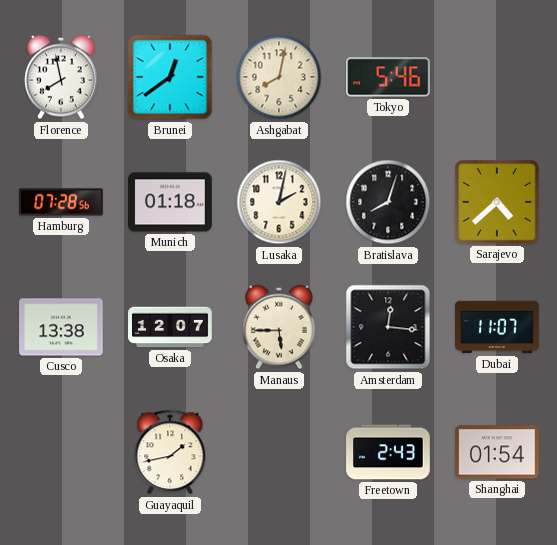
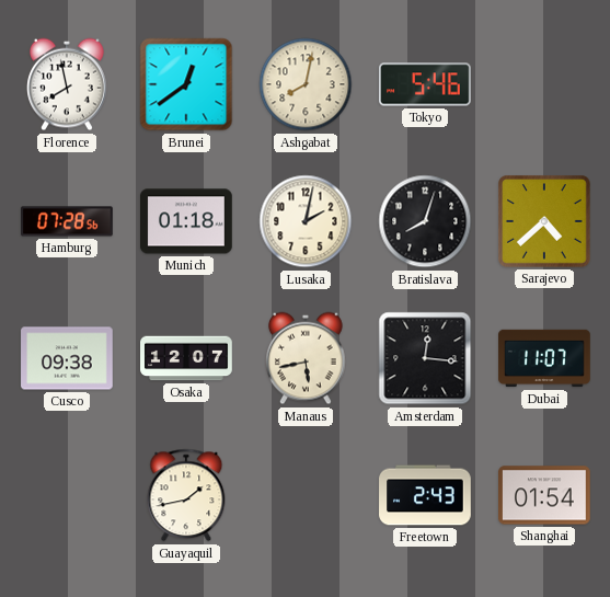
Cusco: 13:38 -> 09:38 (67, 358)
Manaus: 5:45 -> 5:43 (307, 358)
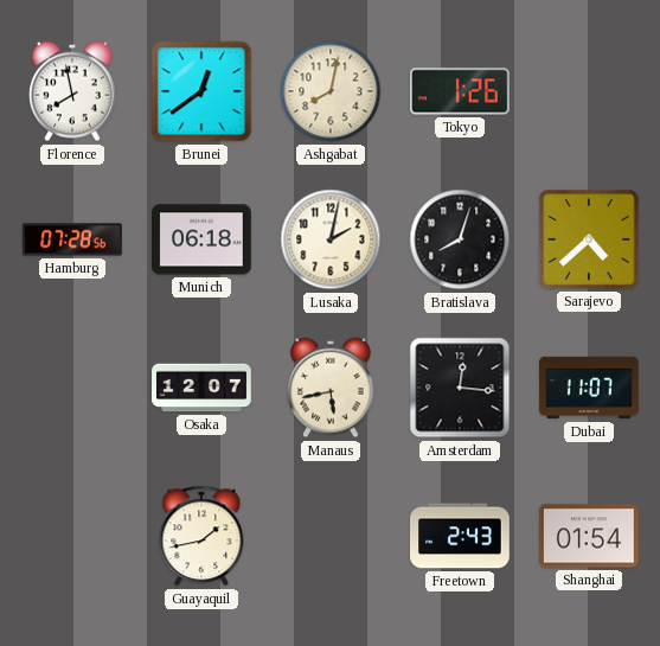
Tokyo: 5:46 -> 1:26 (461, 91)
Munich: 01:18 -> 06:18 (203, 239)
Cusco: 09:38 -> none (67, 358)
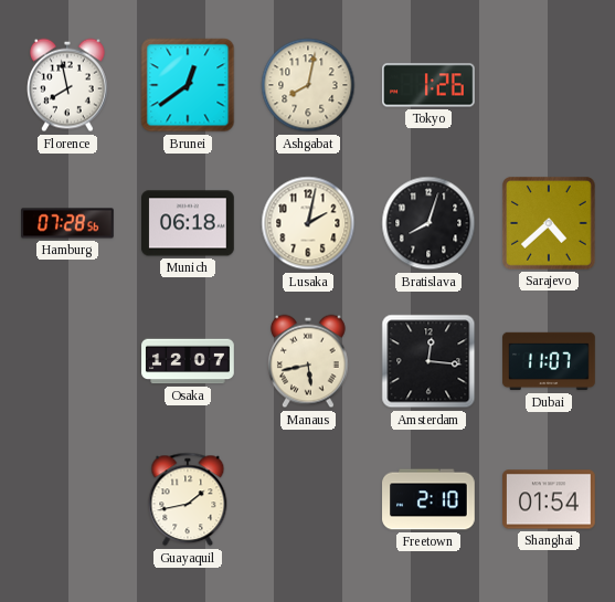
Freetown: 2:43 -> 2:10 (428, 499)
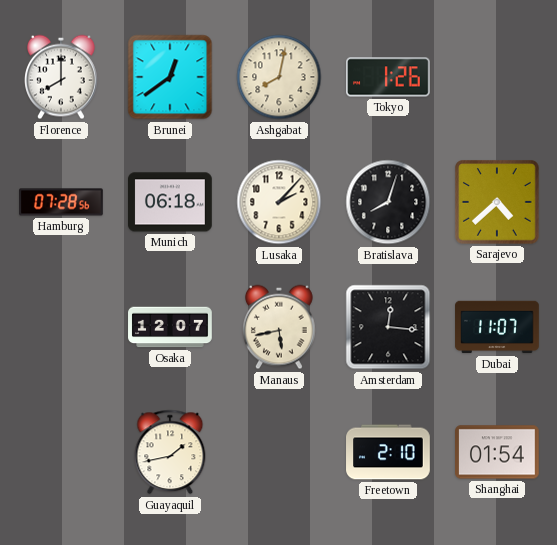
Florence: 7:58 -> 8:00 (62, 77)
Lusaka: 2:02 -> 2:07 (279, 202)
